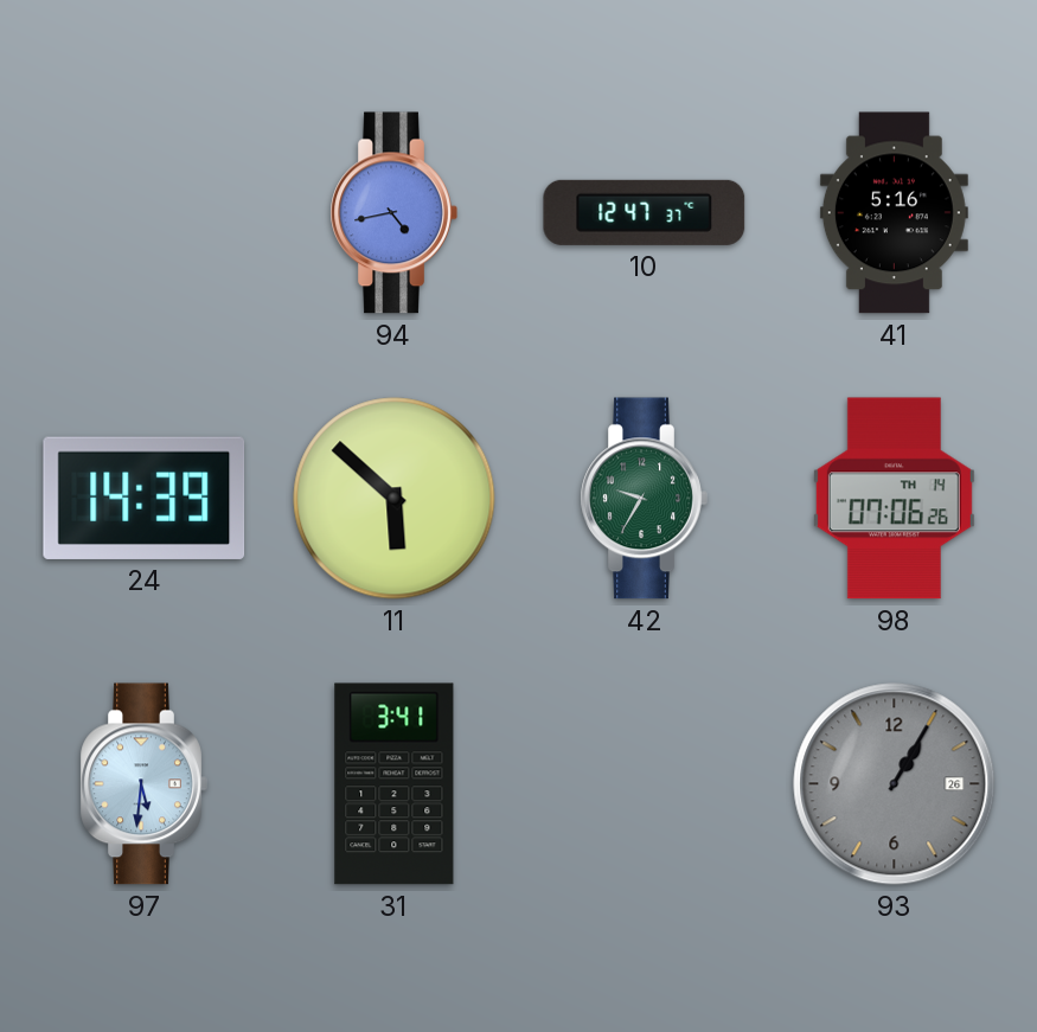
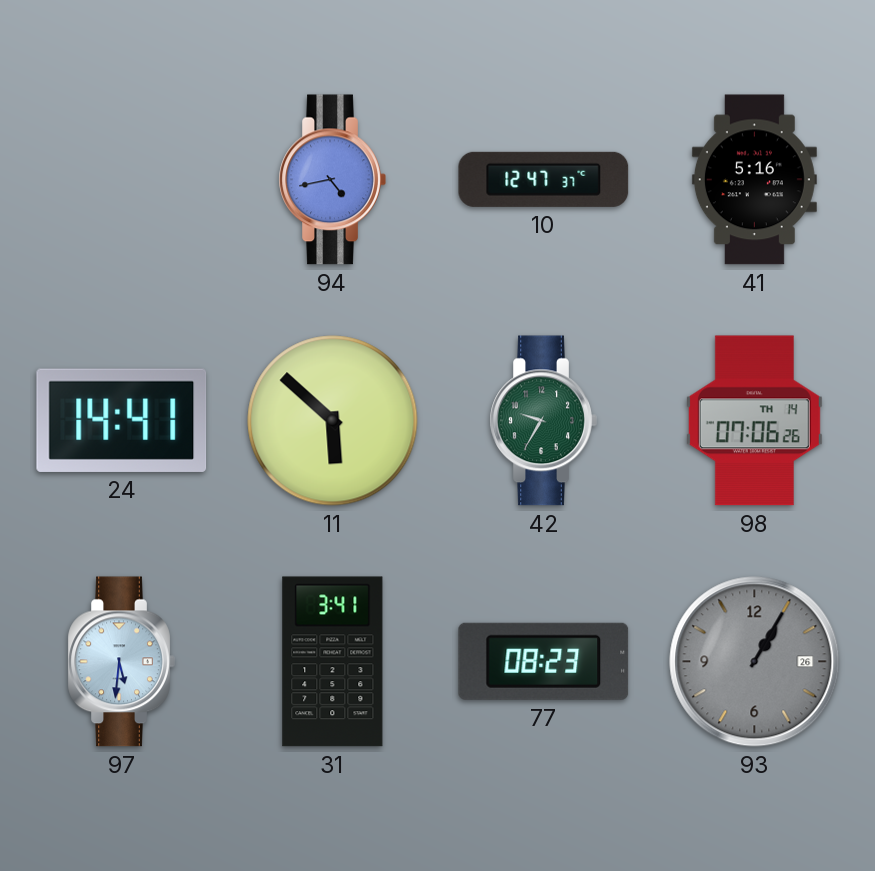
24: 14:39 -> 14:41 (122, 420)
77: none -> 08:23 (544, 661)
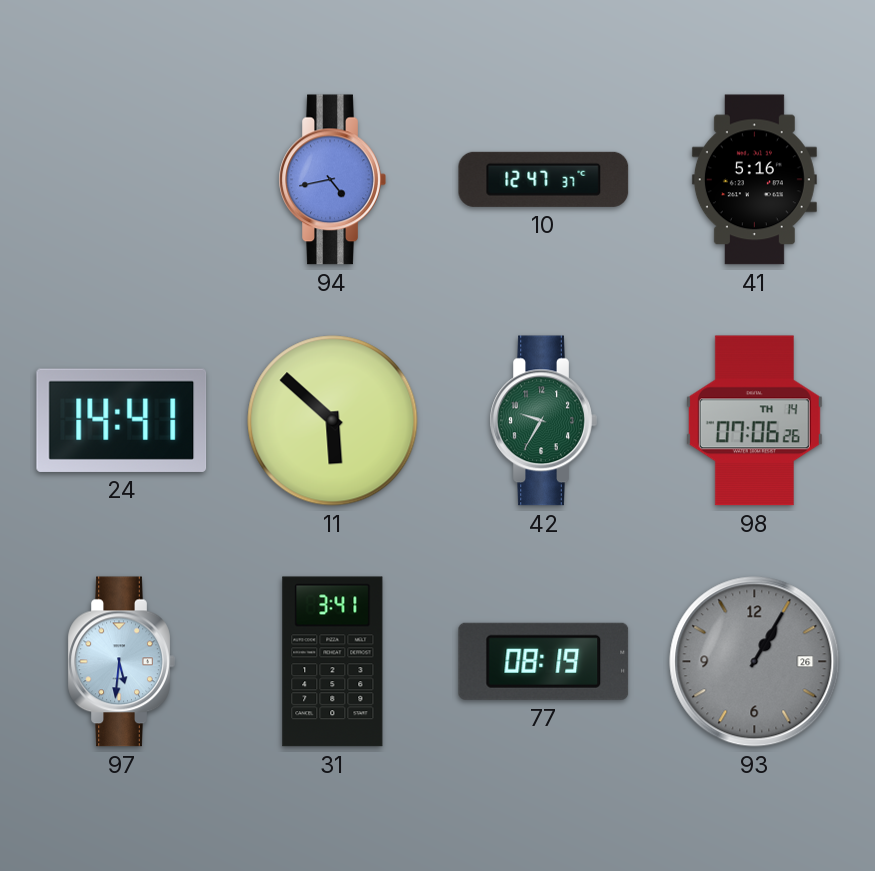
77: 08:23 -> 08:19 (544, 661)
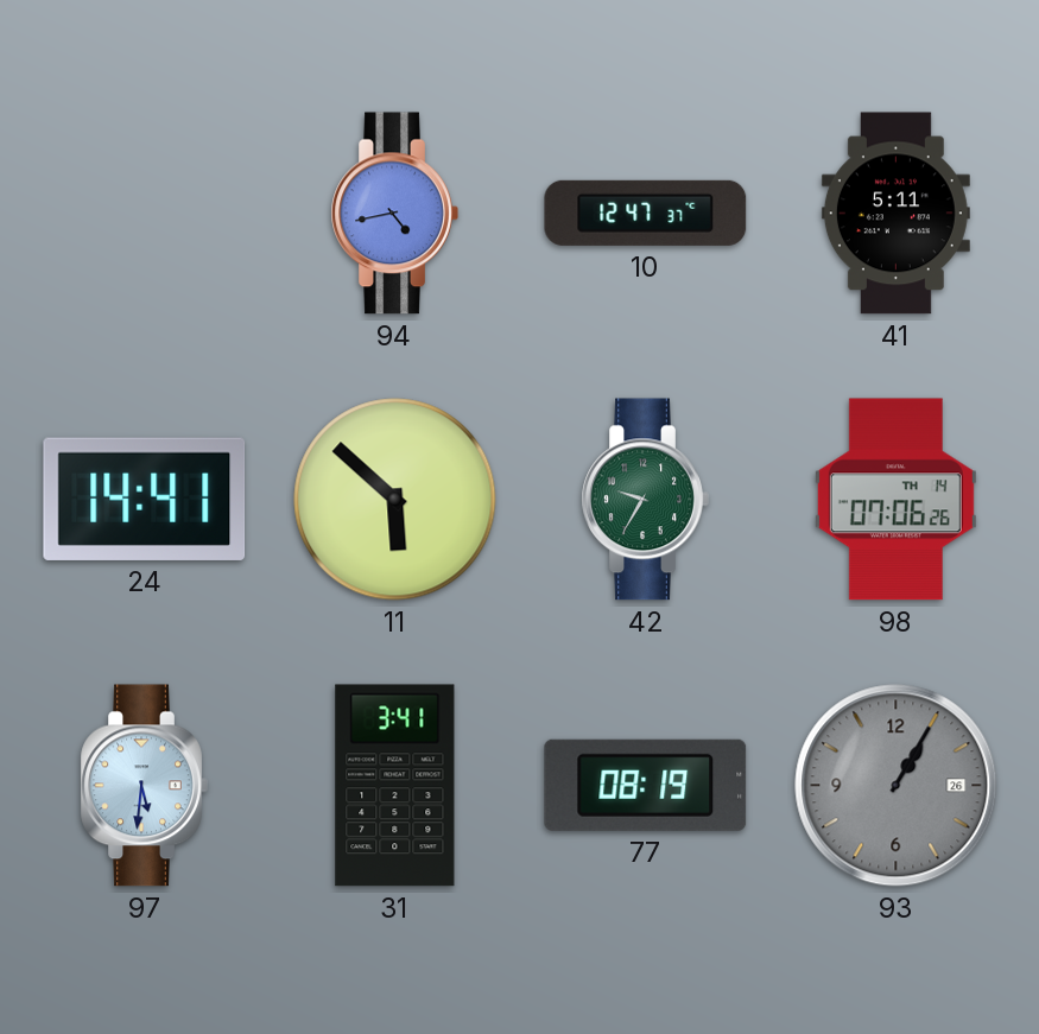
41: 5:16 -> 5:11 (895, 214)
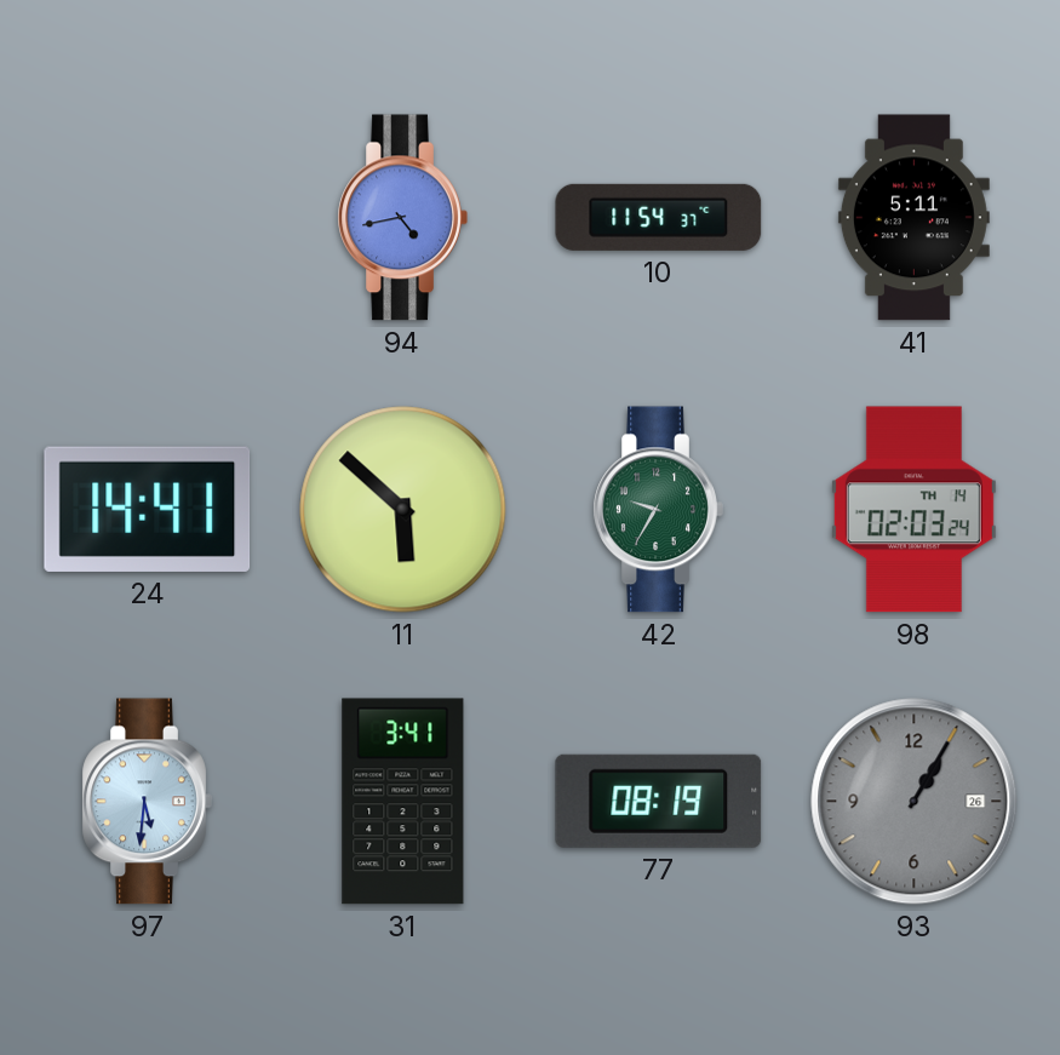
10: 12:47 -> 11:54 (659, 217)
98: 07:06 -> 02:03 (913, 510)
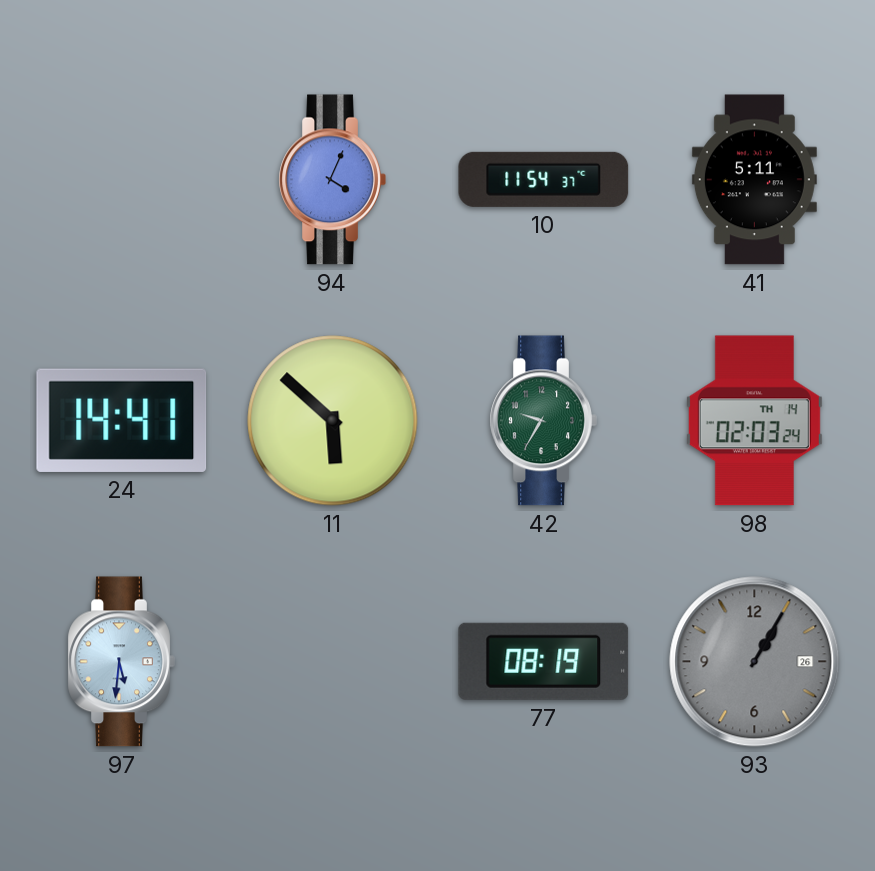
94: 4:43 -> 4:04 (332, 180)
31: 3:41 -> none (403, 802)
